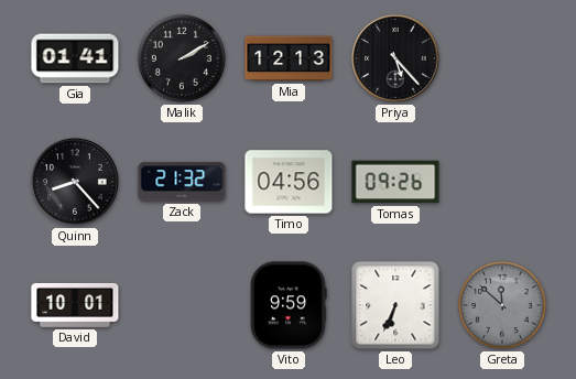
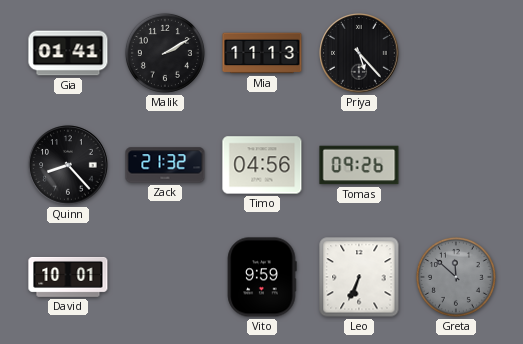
Mia: 12:13 -> 11:13 (262, 53)
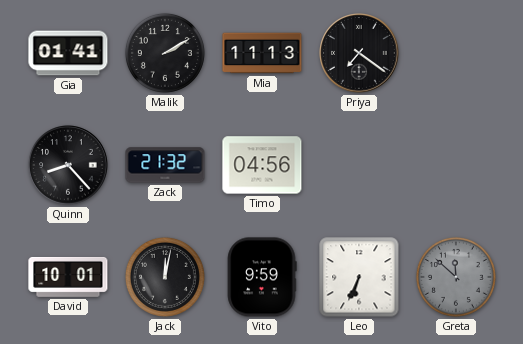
Priya: 5:23 -> 7:21 (359, 53)
Tomas: 09:26 -> none (359, 165)
Jack: none -> 12:02 (165, 277)
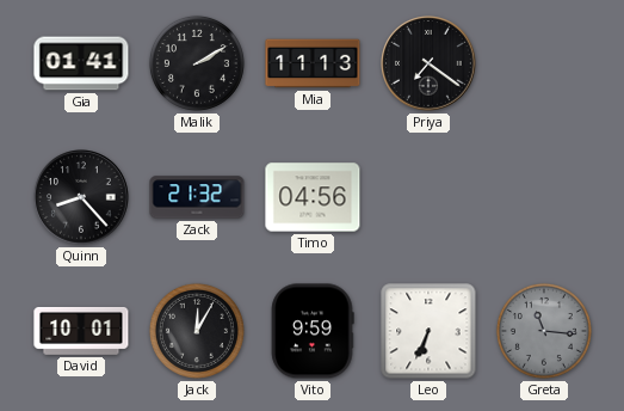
Jack: 12:02 -> 12:05 (197, 331)
Greta: 11:52 -> 11:16 (544, 331)
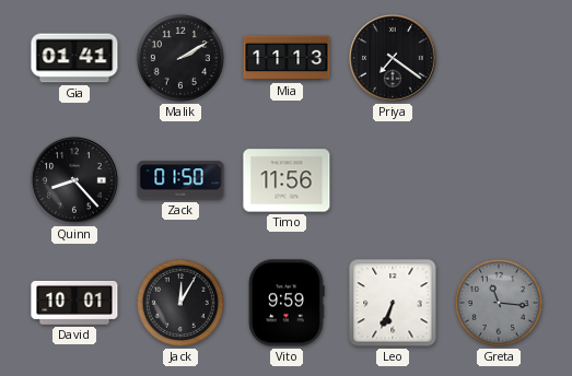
Zack: 21:32 -> 01:50 (180, 180)
Timo: 04:56 -> 11:56 (287, 180)
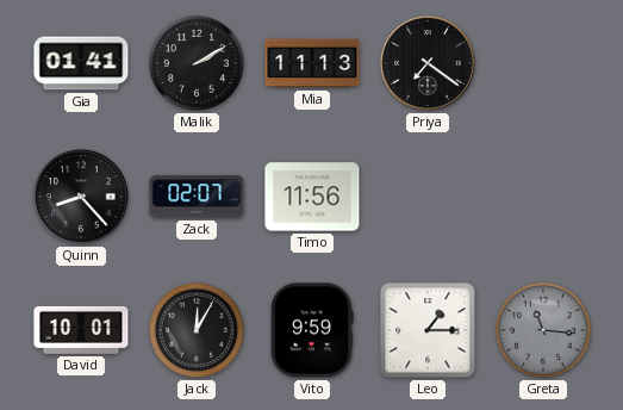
Zack: 01:50 -> 02:07 (197, 197)
Leo: 6:34 -> 1:15 (428, 330)
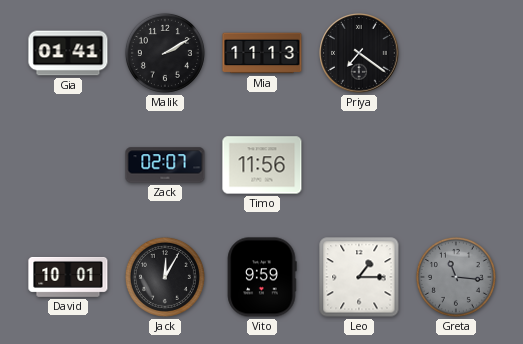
Quinn: 8:23 -> none (81, 197)
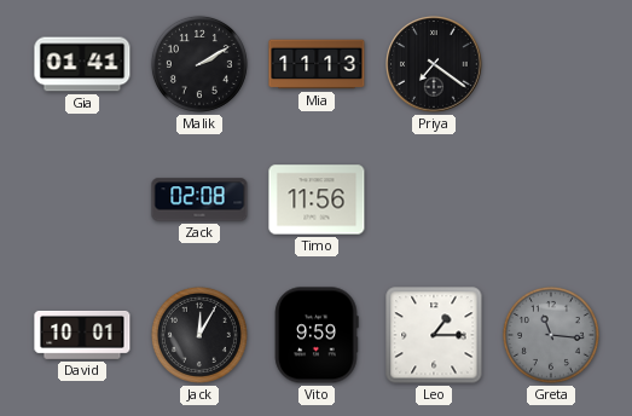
Zack: 02:07 -> 02:08 (199, 200)
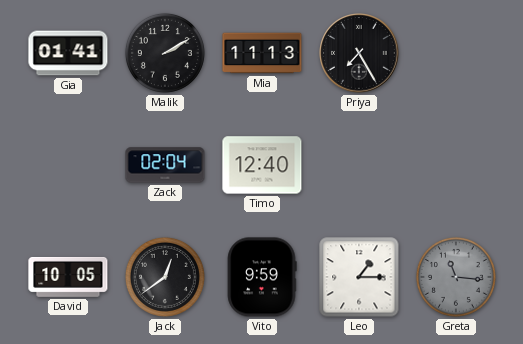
Priya: 7:21 -> 7:25 (359, 53)
Zack: 02:08 -> 02:04 (165, 165)
Timo: 11:56 -> 12:40 (262, 165)
David: 10:01 -> 10:05 (68, 277)
Jack: 12:05 -> 12:39 (165, 277)
